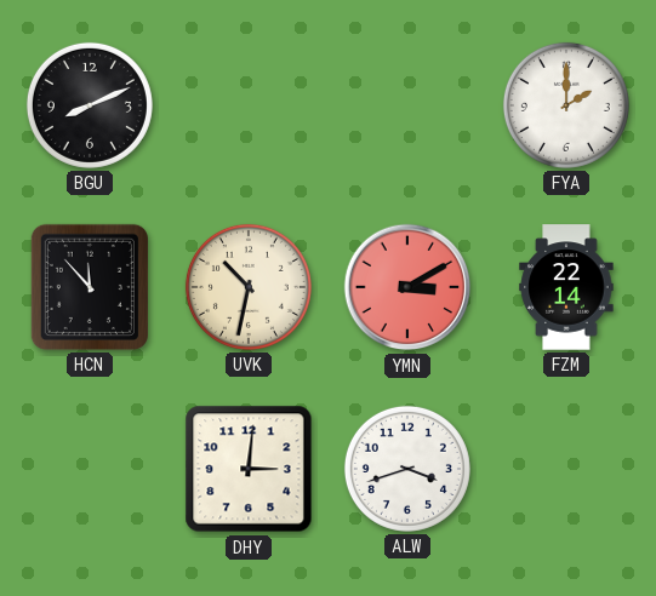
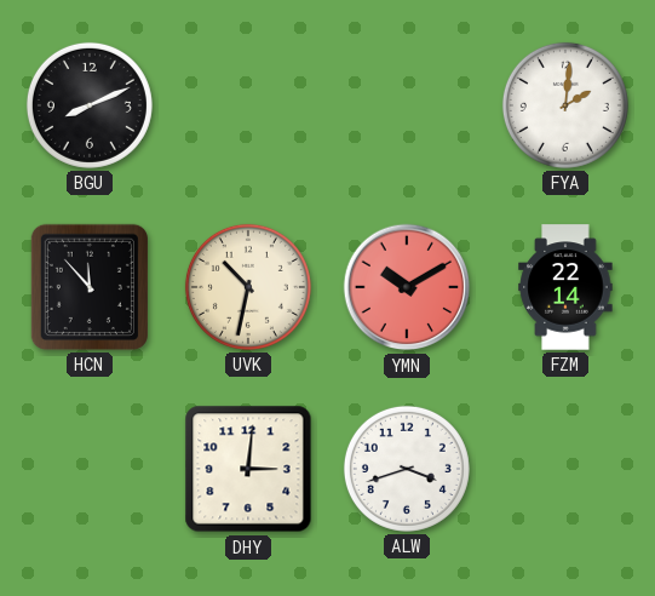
FYA: 2:00 -> 2:01 (565, 105)
YMN: 3:10 -> 10:10 (407, 287)
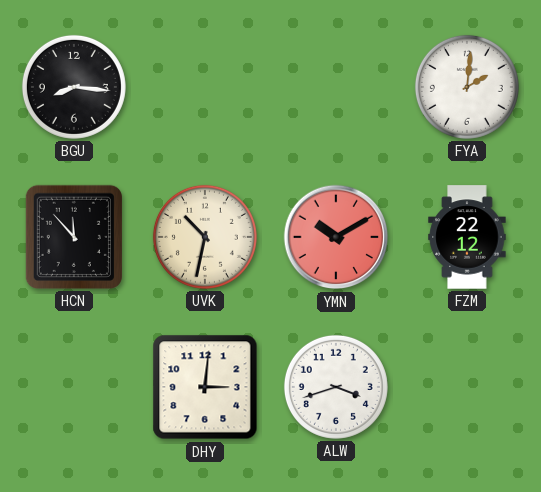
BGU: 8:11 -> 8:16 (74, 87)
FZM: 22:14 -> 22:12 (467, 237)
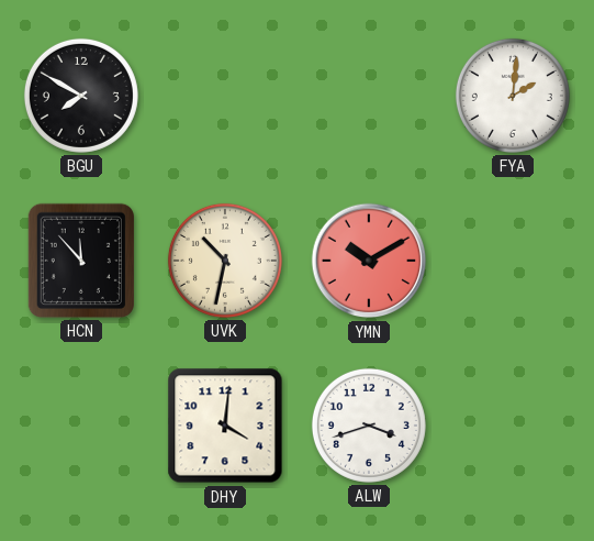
BGU: 8:16 -> 7:50 (81, 96)
FZM: 22:12 -> none (467, 237)
DHY: 3:01 -> 4:01 (225, 426)
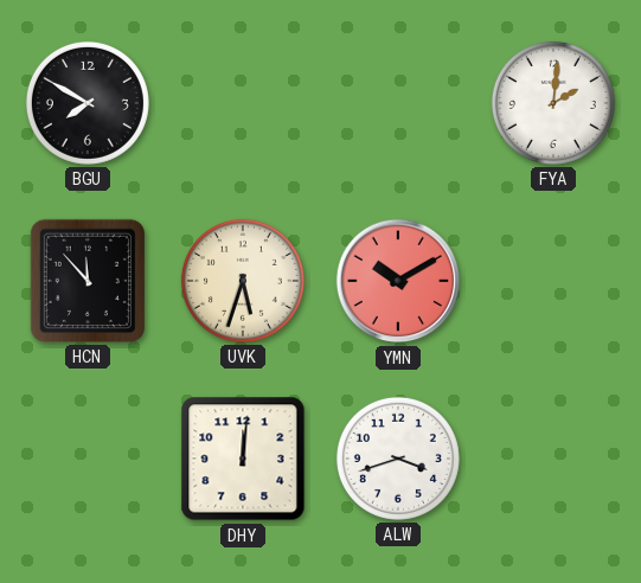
UVK: 10:32 -> 5:33 (243, 281)
DHY: 4:01 -> 12:01 (243, 459)
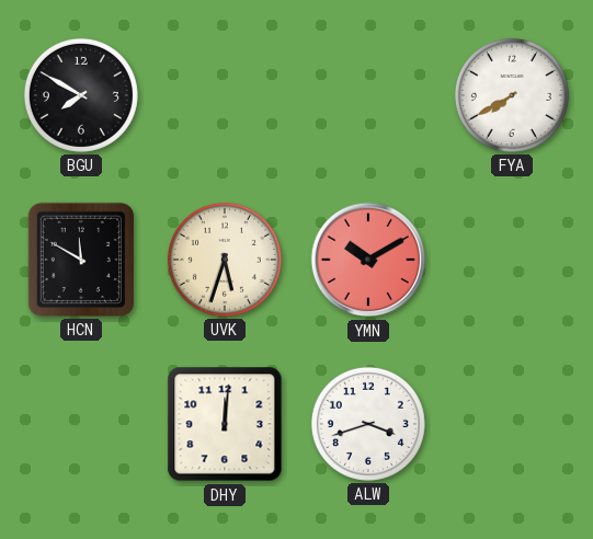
FYA: 2:01 -> 7:40 (512, 95)
HCN: 11:53 -> 11:50 (81, 260)
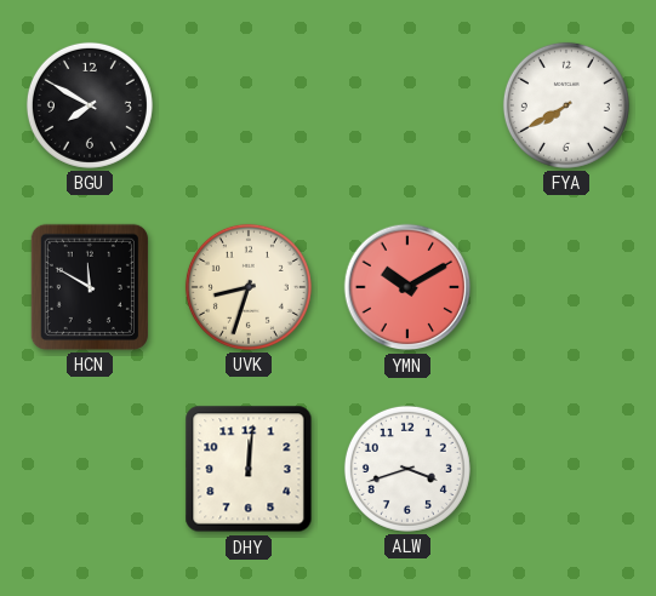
UVK: 5:33 -> 8:33 (249, 287)
